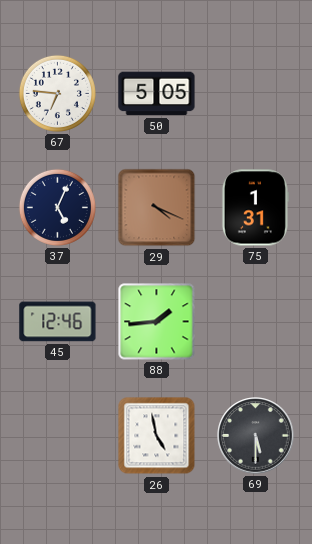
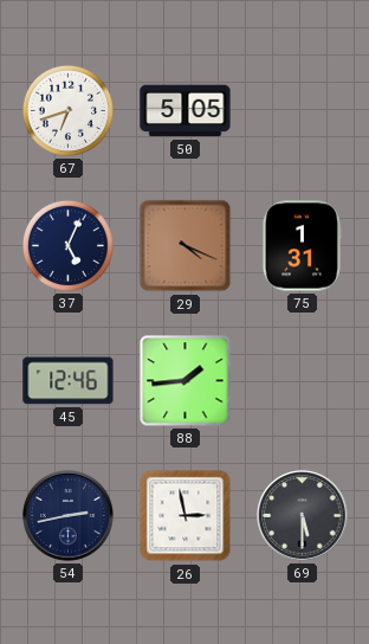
67: 6:46 -> 6:42 (67, 110)
54: none -> 2:43 (69, 516)
26: 4:58 -> 2:58 (186, 516)
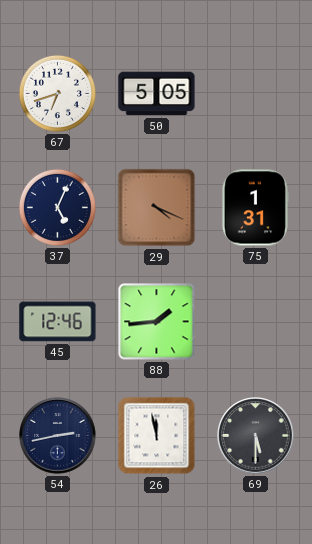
26: 2:58 -> 11:58 (157, 436)
